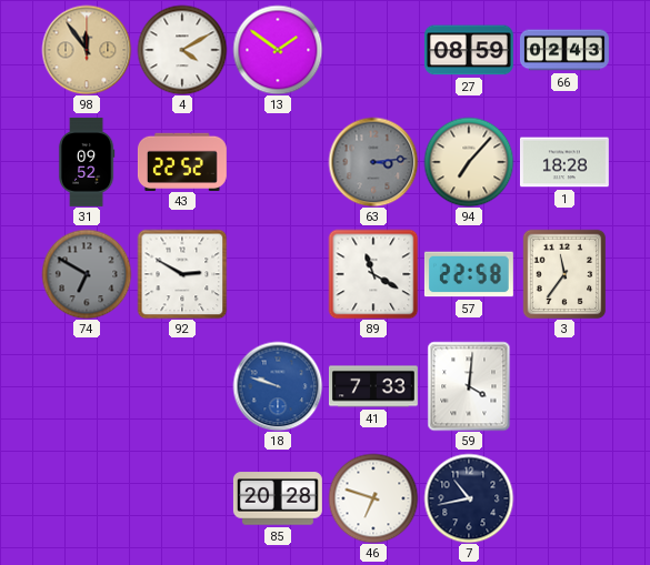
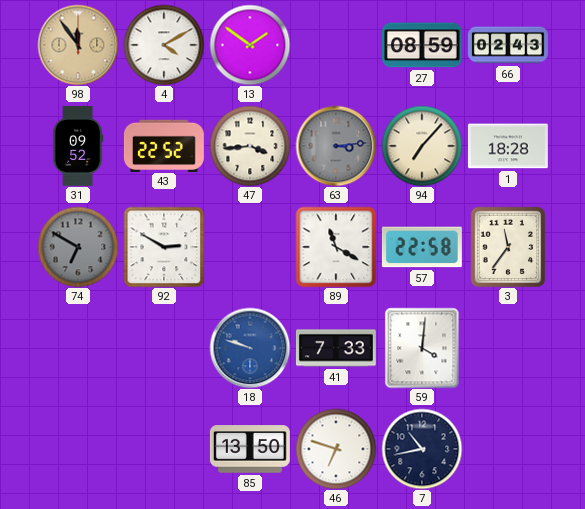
47: none -> 3:44 (250, 146)
85: 20:28 -> 13:50 (250, 449)
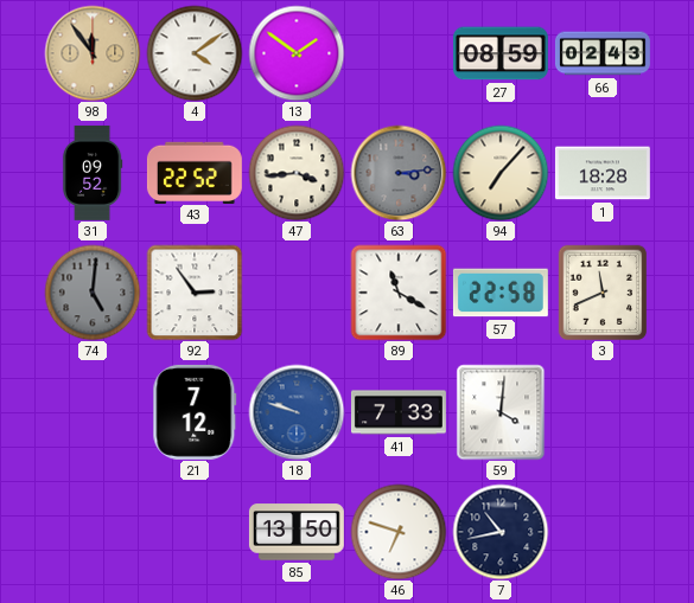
4: 4:10 -> 4:09 (195, 53)
74: 6:50 -> 5:01 (93, 293)
92: 2:50 -> 2:54 (195, 293)
3: 11:36 -> 11:41 (603, 293)
21: none -> 7:12 (195, 412)
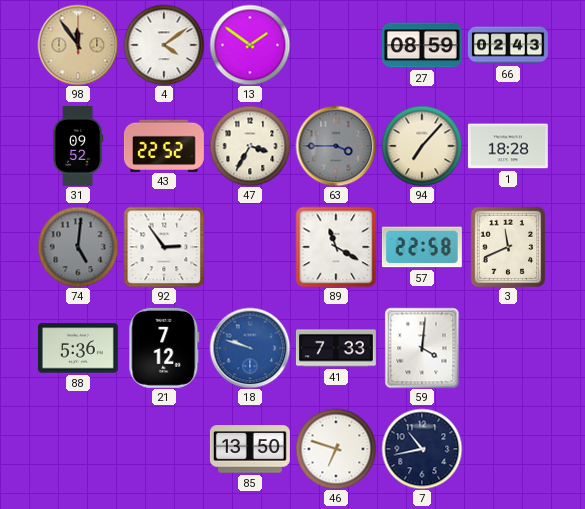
47: 3:44 -> 3:35 (250, 146)
63: 3:14 -> 3:45 (336, 146)
88: none -> 5:36 (78, 348)
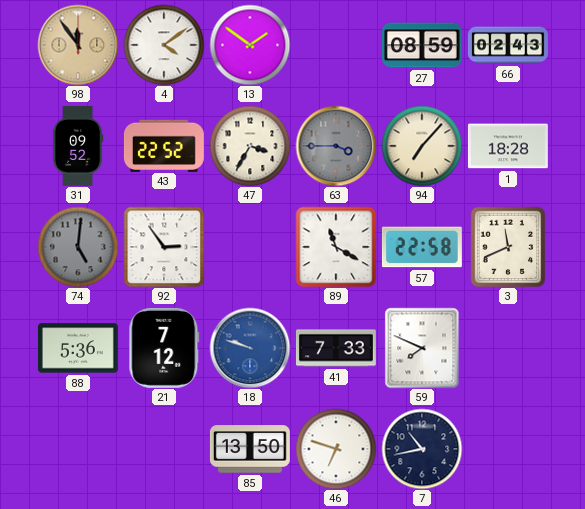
59: 4:01 -> 7:49 (422, 348)
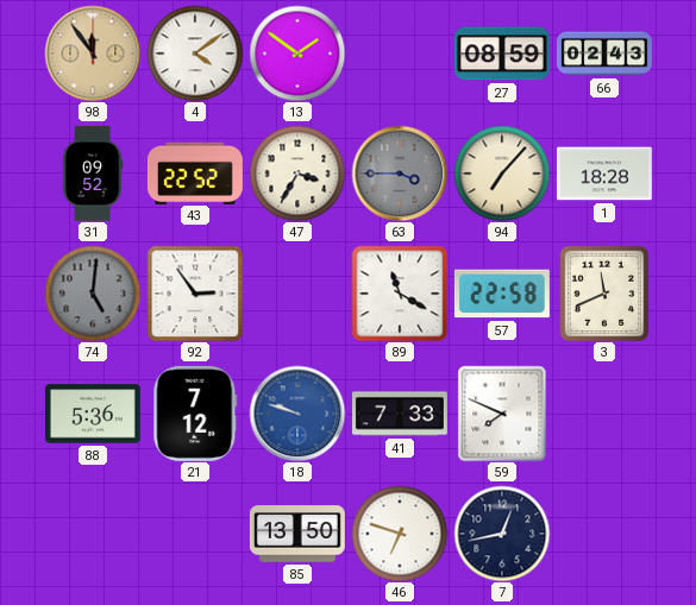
7: 10:43 -> 12:43 (502, 534)
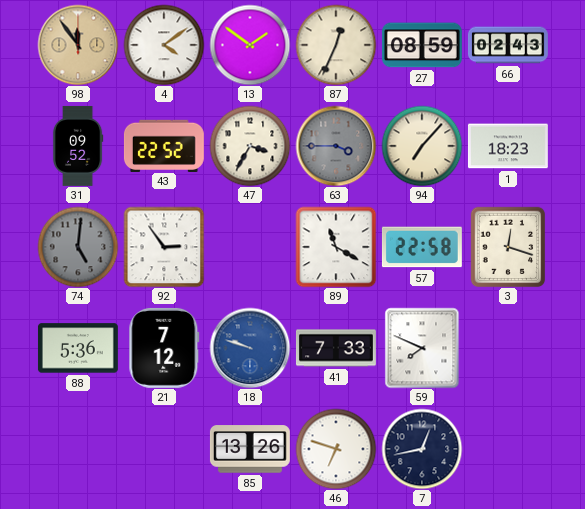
87: none -> 12:34 (336, 45)
1: 18:28 -> 18:23 (508, 146)
3: 11:41 -> 12:18 (508, 247)
85: 13:50 -> 13:26 (250, 449)
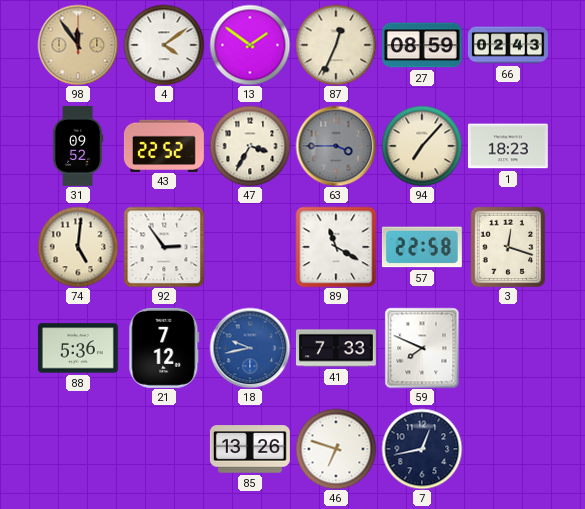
74 dial: grey -> cream (78, 247)
18: 9:48 -> 9:43 (250, 348)
